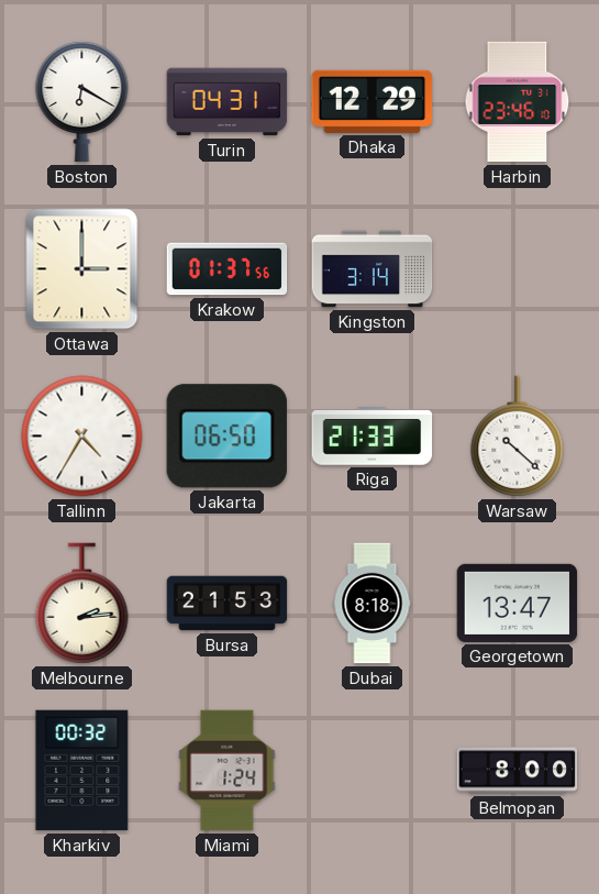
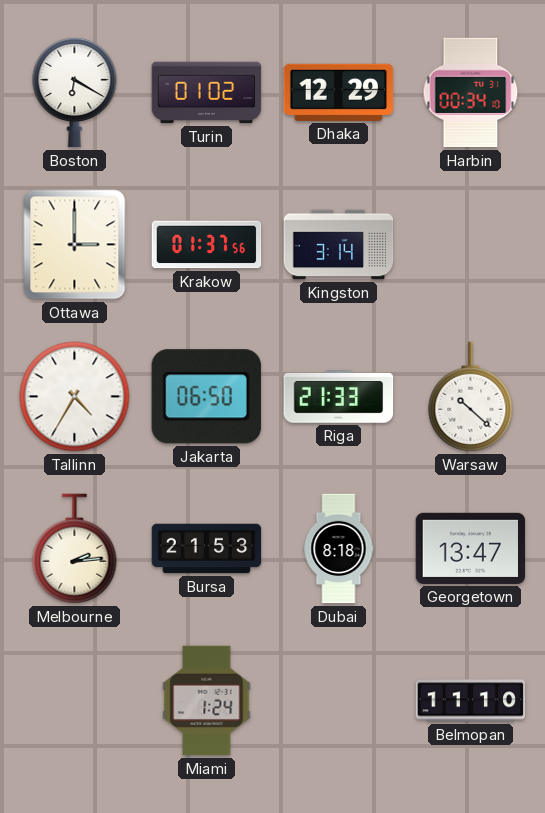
Turin: 04:31 -> 01:02 (207, 93)
Harbin: 23:46 -> 00:34 (471, 93)
Kharkiv: 00:32 -> none (82, 771)
Belmopan: 8:00 -> 11:10 (471, 701)
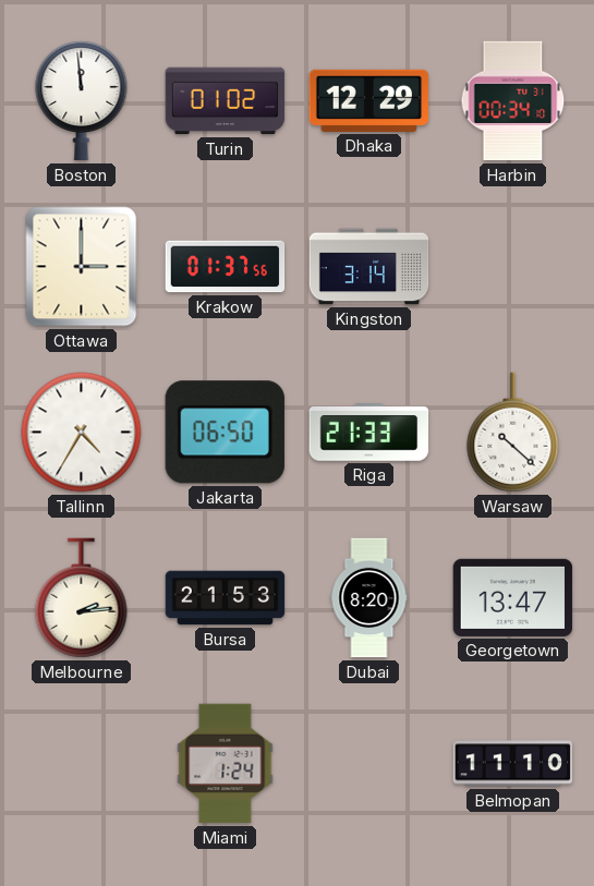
Boston: 6:20 -> 11:59 (82, 100)
Dubai: 8:18 -> 8:20 (369, 598)
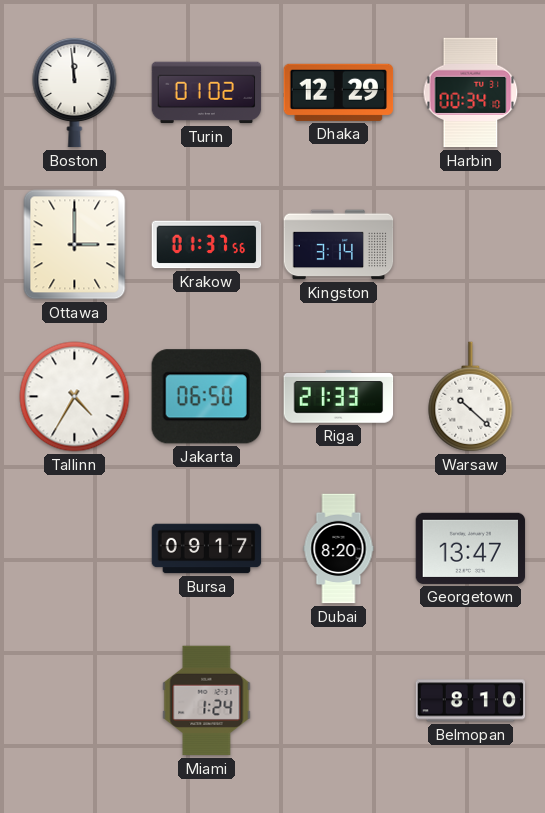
Melbourne: 2:14 -> none (82, 598)
Bursa: 21:53 -> 09:17 (207, 549)
Belmopan: 11:10 -> 8:10 (471, 701)
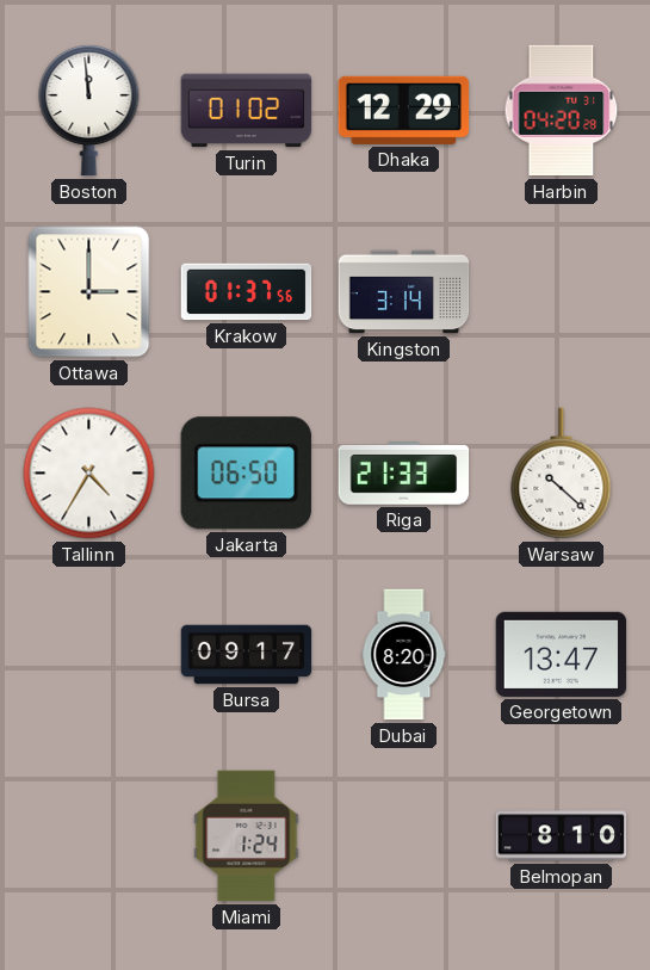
Harbin: 00:34 -> 04:20 (562, 111)
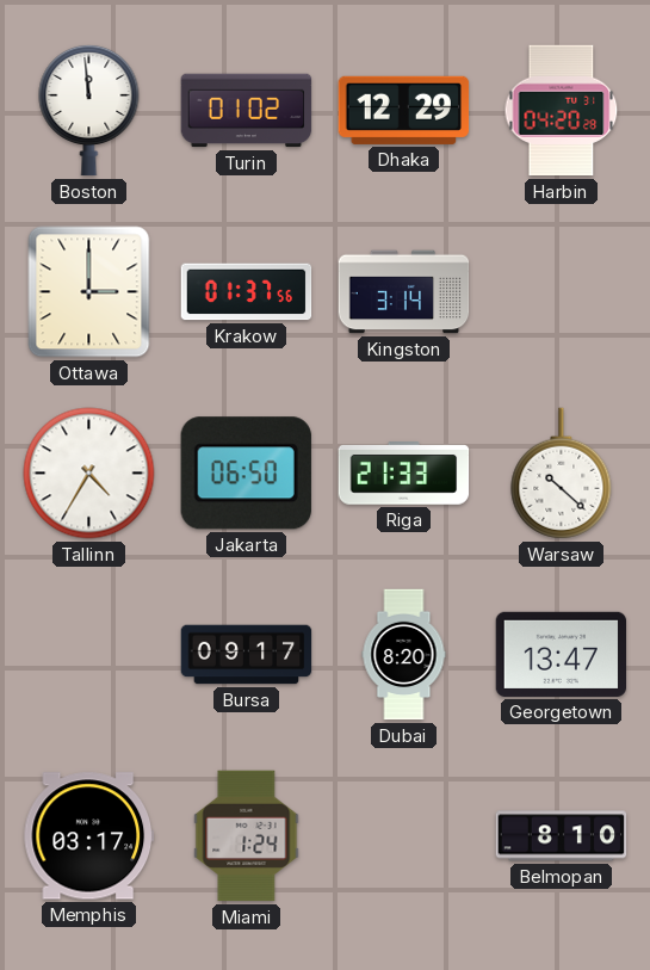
Memphis: none -> 03:17 (89, 836)
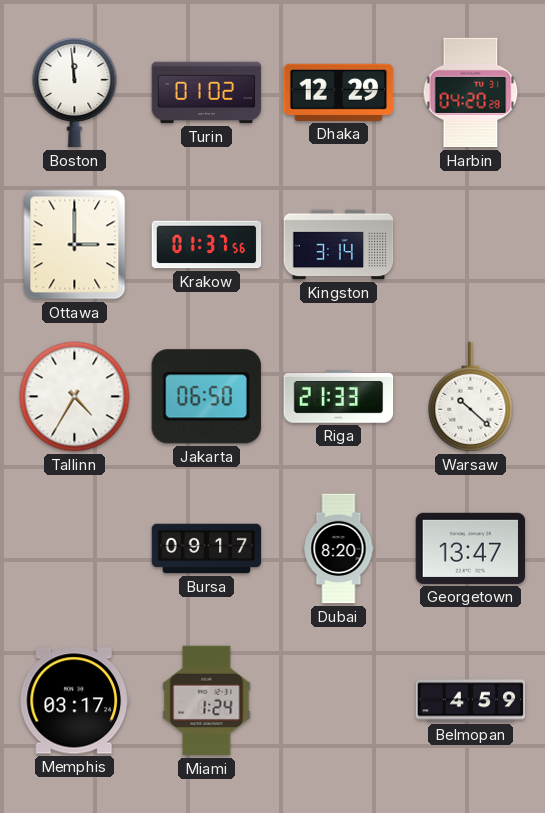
Belmopan: 8:10 -> 4:59 (471, 701)
